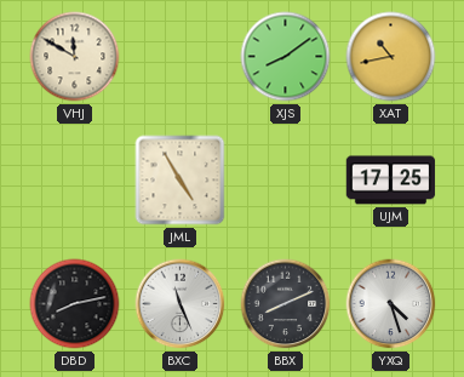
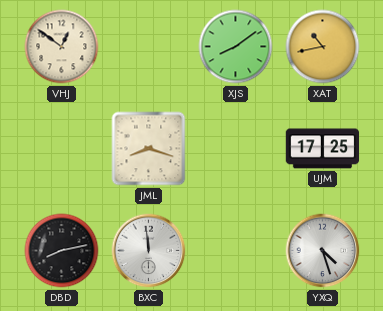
VHJ: 11:50 -> 12:51 (62, 47)
JML: 4:55 -> 8:18 (149, 149)
BXC: 11:26 -> 11:59 (149, 251)
BBX: 8:11 -> none (286, 304)
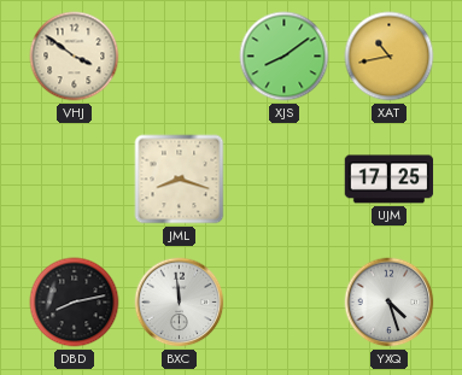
VHJ: 12:51 -> 3:51 (75, 57)
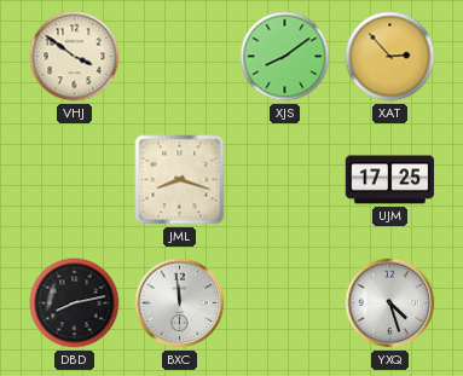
XAT: 10:43 -> 2:53 (390, 57)
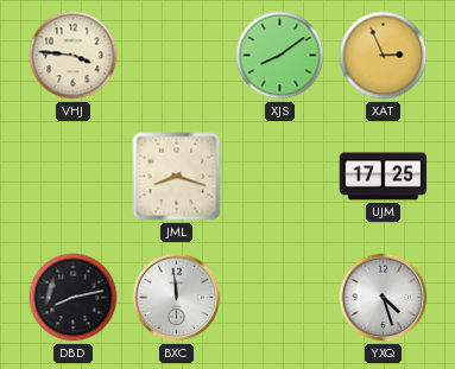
VHJ: 3:51 -> 3:46 (74, 56)
XAT: 2:53 -> 2:56 (384, 56)
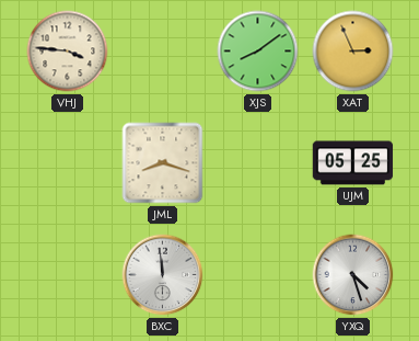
UJM: 17:25 -> 05:25 (353, 163)
DBD: 8:13 -> none (74, 298)
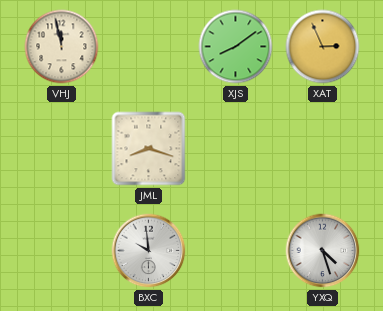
VHJ: 3:46 -> 11:58 (62, 47)
UJM: 05:25 -> none (353, 163)
BXC: 11:59 -> 9:59 (149, 251)
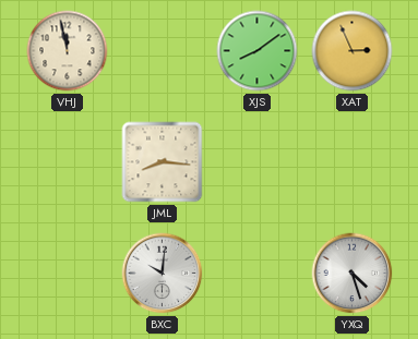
JML: 8:18 -> 8:16 (163, 162)
BXC: 9:59 -> 10:01 (163, 274)
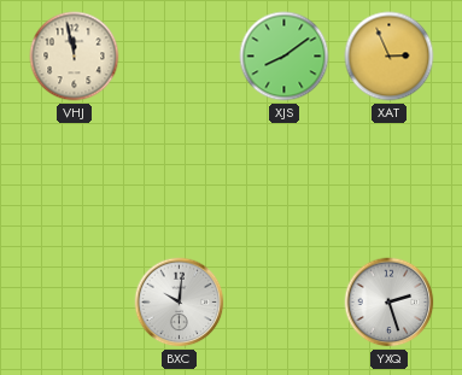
JML: 8:16 -> none (163, 162)
YXQ: 4:27 -> 2:27 (390, 303)
